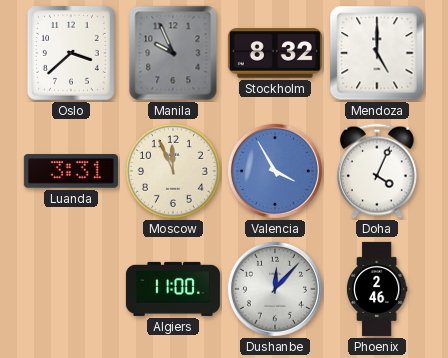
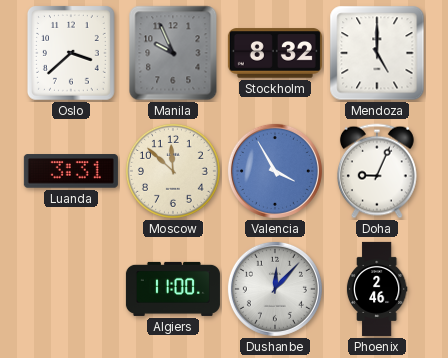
Moscow: 11:56 -> 11:52 (173, 171)
Doha: 4:04 -> 9:04 (377, 171)
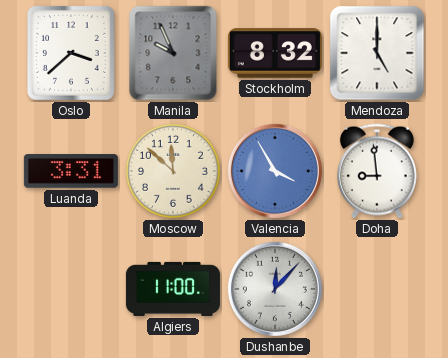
Doha: 9:04 -> 8:59 (377, 171)
Phoenix: 2:46 -> none (377, 289)
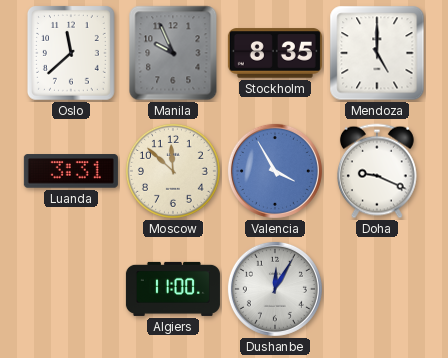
Oslo: 3:38 -> 11:38 (72, 54)
Stockholm: 8:32 -> 8:35 (275, 53)
Doha: 8:59 -> 9:19 (377, 171)
Dushanbe: 12:07 -> 12:05 (275, 289)
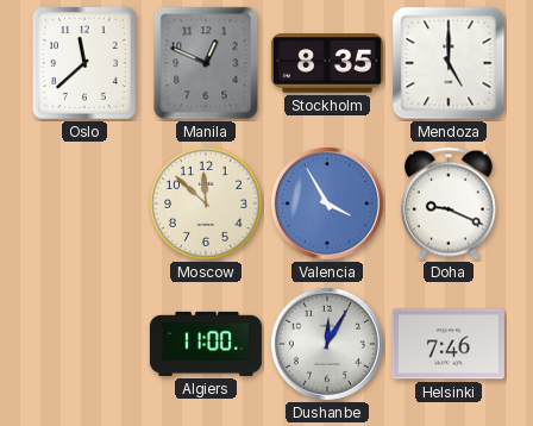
Manila: 9:56 -> 12:49 (206, 63)
Luanda: 3:31 -> none (71, 171)
Helsinki: none -> 7:46 (449, 344)
